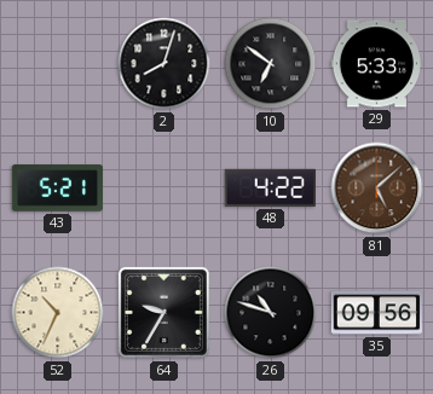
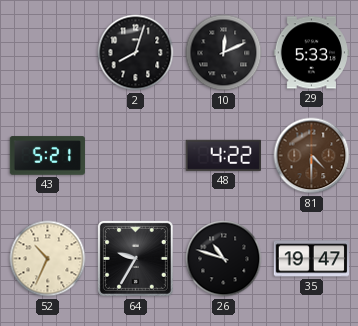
10: 6:51 -> 12:11 (224, 53)
81: 5:08 -> 4:30 (312, 156)
35: 09:56 -> 19:47 (311, 259)
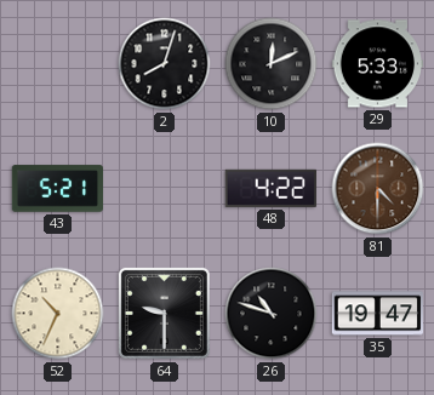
64: 9:35 -> 9:30 (164, 313)
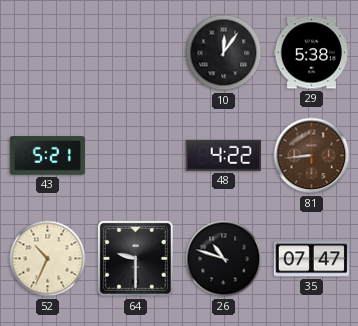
2: 8:03 -> none (165, 64)
10: 12:11 -> 12:06 (224, 53)
29: 5:33 -> 5:38 (311, 53)
81: 4:30 -> 8:44 (312, 156)
35: 19:47 -> 07:47 (311, 259)
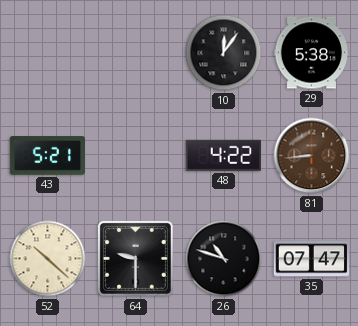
52: 10:34 -> 10:22 (48, 259)
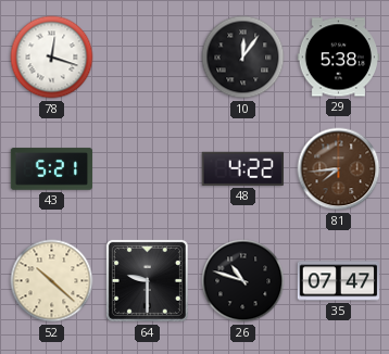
78: none -> 12:18 (52, 58)
81: 8:44 -> 7:44 (339, 169)
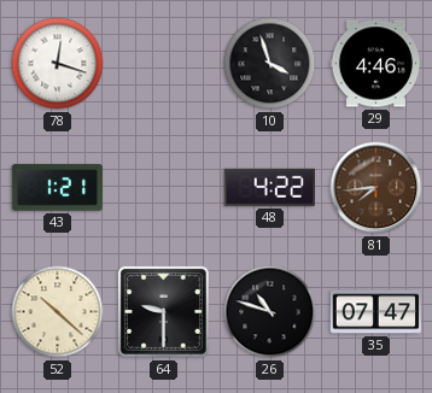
10: 12:06 -> 3:57 (270, 64)
29: 5:38 -> 4:46 (375, 64)
43: 5:21 -> 1:21 (58, 188)
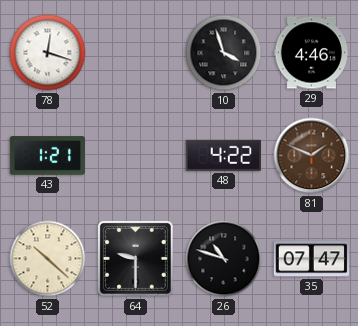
81: 7:44 -> 1:49 (312, 156)
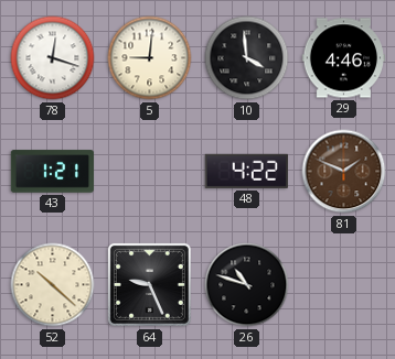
5: none -> 9:01 (150, 58)
10: 3:57 -> 3:59 (247, 58)
64: 9:30 -> 9:26 (149, 284)
35: 07:47 -> none (311, 259)
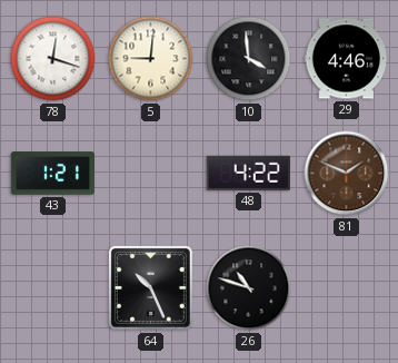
52: 10:22 -> none (53, 285)
64: 9:26 -> 10:26 (150, 287)
